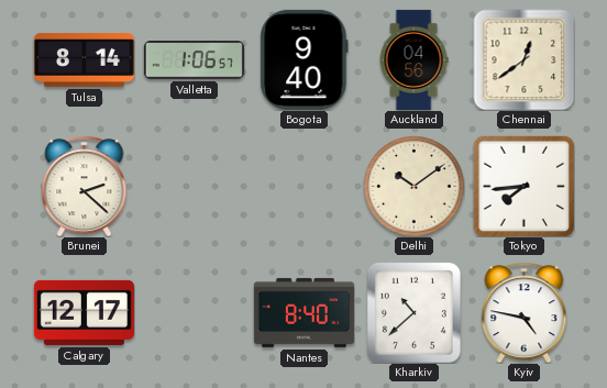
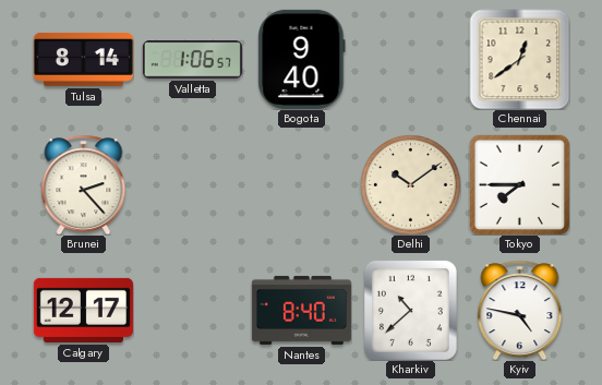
Auckland: 04:56 -> none (413, 59)
Brunei: 2:22 -> 2:23 (84, 184)
Tokyo: 7:44 -> 7:45 (519, 184)
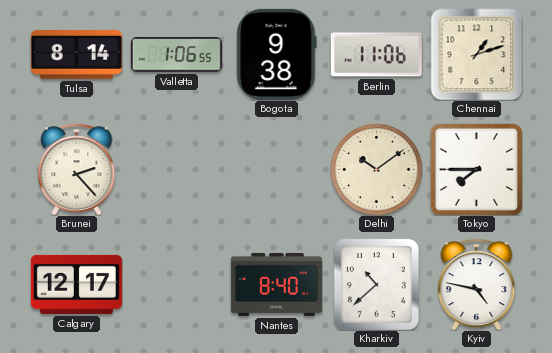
Valletta: 1:06:57 -> 1:06:55 (176, 55)
Bogota: 9:40 -> 9:38 (277, 54)
Berlin: none -> 11:06 (376, 55)
Chennai: 12:39 -> 1:12 (476, 54)
